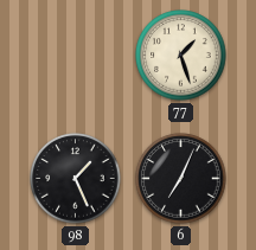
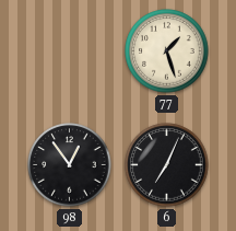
98: 1:26 -> 12:54 (70, 165)
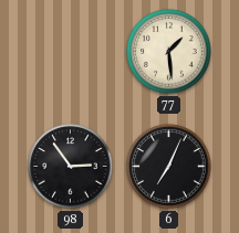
77: 1:27 -> 1:29 (169, 52)
98: 12:54 -> 2:54 (71, 167)
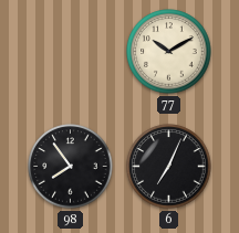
77: 1:29 -> 10:10 (169, 52)
98: 2:54 -> 7:54 (71, 167)
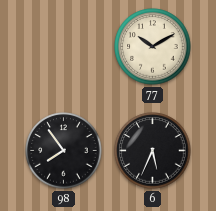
6: 7:04 -> 5:34 (153, 151)
